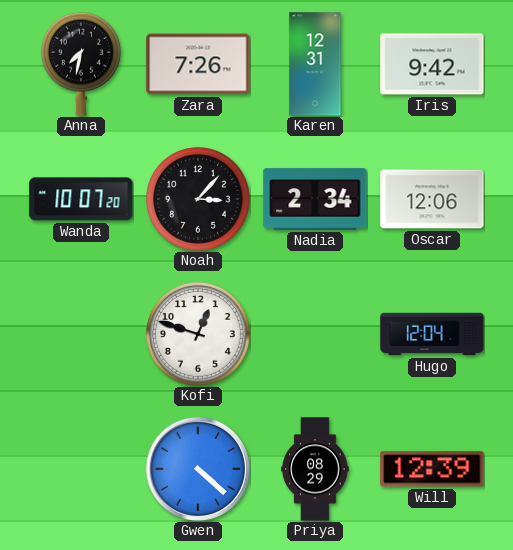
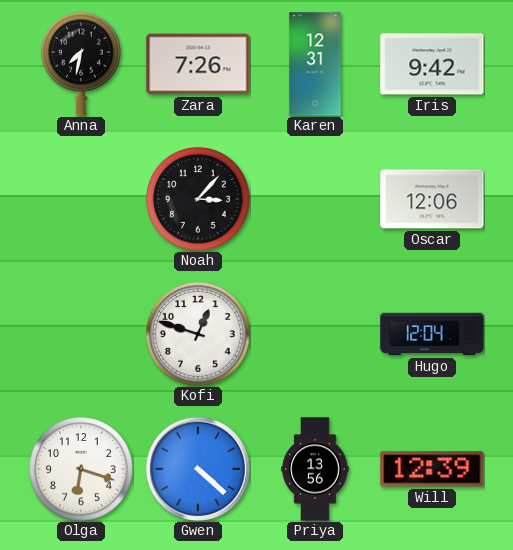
Wanda: 10:07 -> none (81, 199)
Nadia: 2:34 -> none (315, 199)
Olga: none -> 6:18 (82, 470)
Priya: 08:29 -> 13:56 (315, 469)
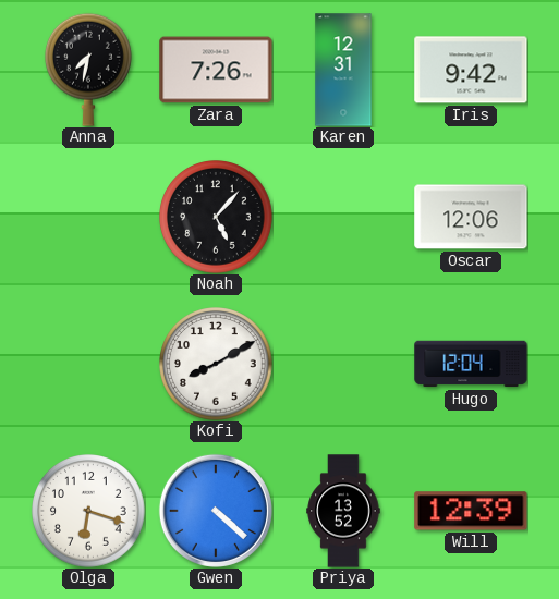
Noah: 3:07 -> 5:07 (217, 218)
Kofi: 12:48 -> 8:10 (217, 365)
Priya: 13:56 -> 13:52 (343, 511)
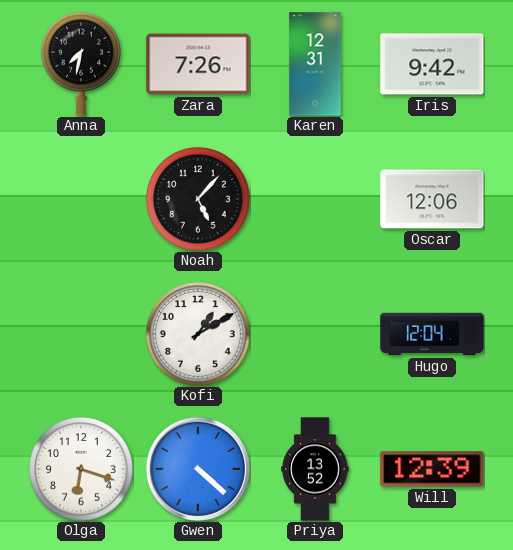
Kofi: 8:10 -> 1:10 (199, 335)
